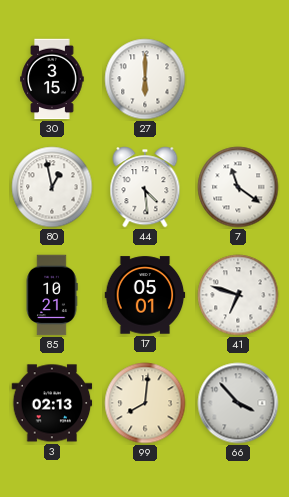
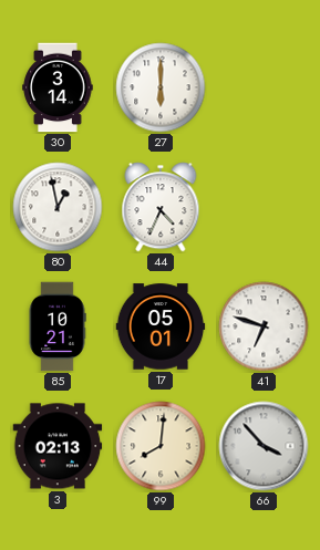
30: 3:15 -> 3:14 (58, 87)
44: 4:29 -> 4:34 (161, 207)
7: 11:21 -> none (238, 187)
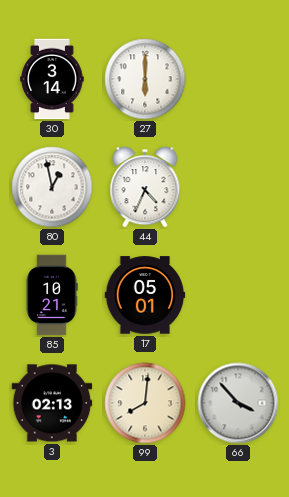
41: 6:48 -> none (264, 326)
